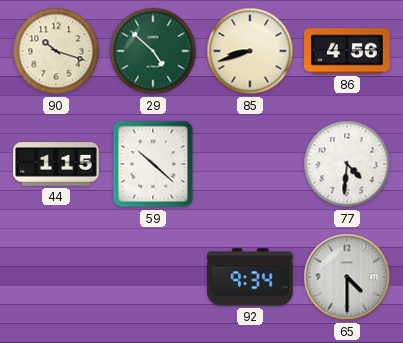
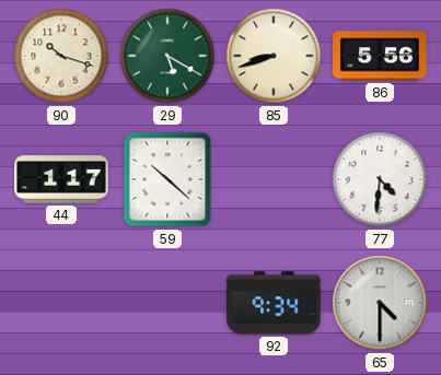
29: 4:52 -> 5:20 (167, 56)
86: 4:56 -> 5:56 (380, 56)
44: 1:15 -> 1:17 (61, 179)
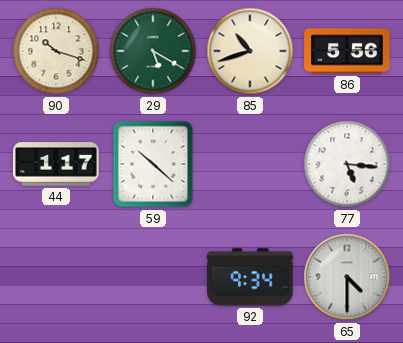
85: 8:42 -> 10:42 (250, 51)
77: 4:31 -> 5:16 (347, 164)
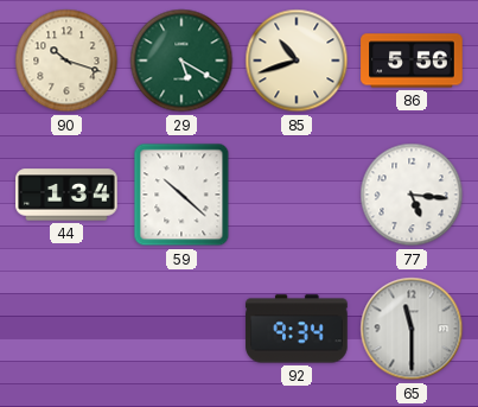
44: 1:17 -> 1:34 (66, 195)
65: 4:30 -> 11:30 (412, 329)
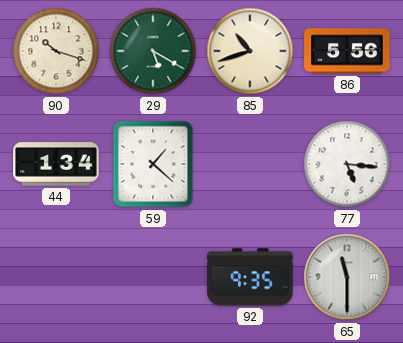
59: 10:22 -> 1:22 (153, 164)
92: 9:34 -> 9:35 (250, 277)
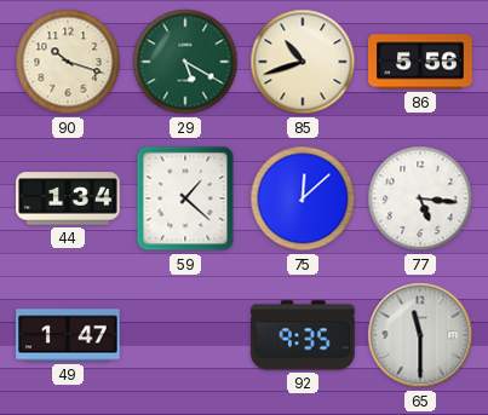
75: none -> 12:08 (303, 198)
49: none -> 1:47 (68, 335)
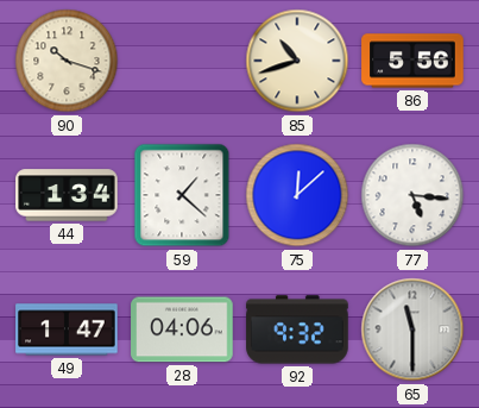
29: 5:20 -> none (185, 62)
28: none -> 04:06 (182, 329)
92: 9:35 -> 9:32 (297, 329)
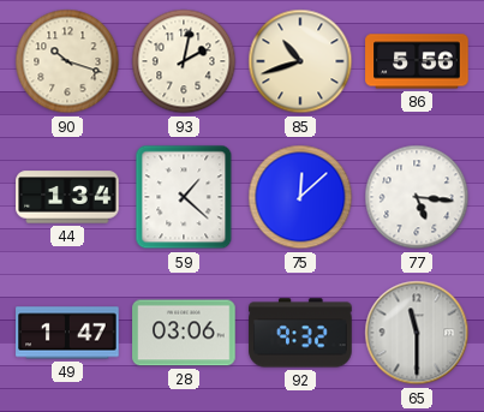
93: none -> 2:02 (184, 61)
28: 04:06 -> 03:06 (184, 333)
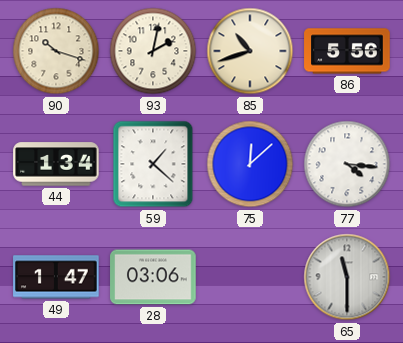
77: 5:16 -> 4:16 (347, 164)
92: 9:32 -> none (300, 333)
